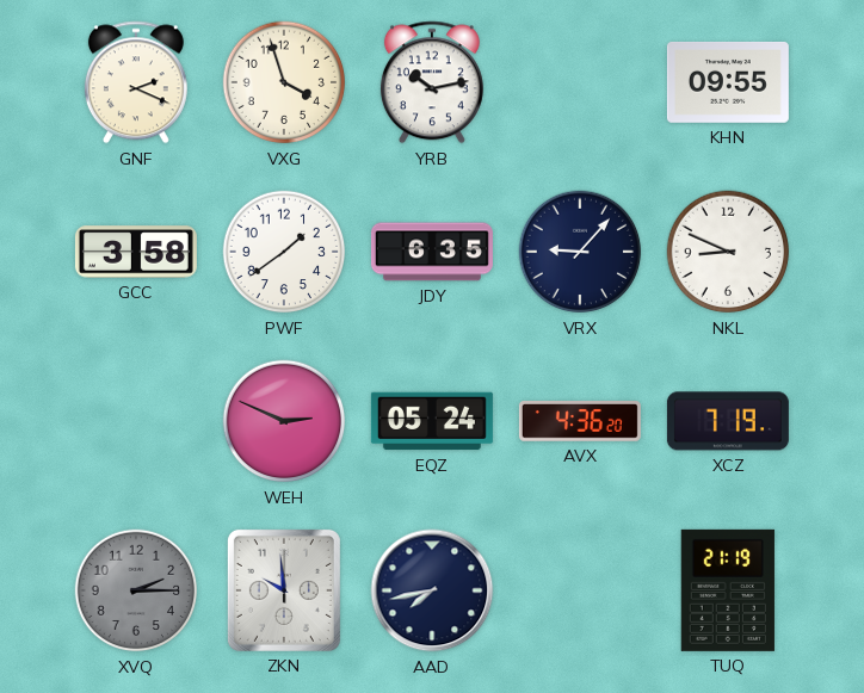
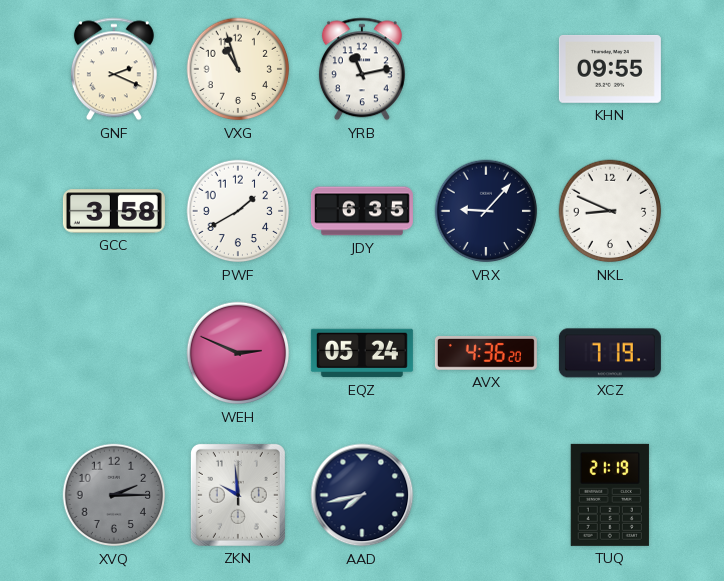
VXG: 3:57 -> 10:57 (238, 69)
YRB: 10:13 -> 11:13 (362, 69)
PWF: 1:39 -> 1:40 (238, 211)
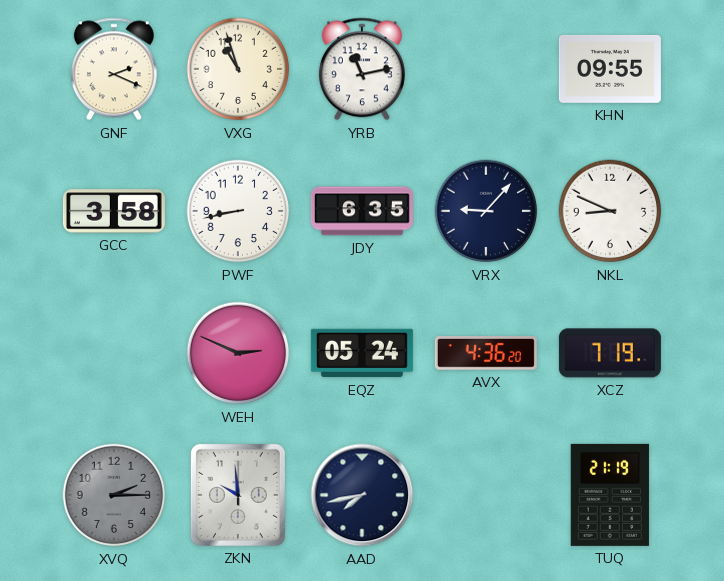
PWF: 1:40 -> 8:43 (238, 211)
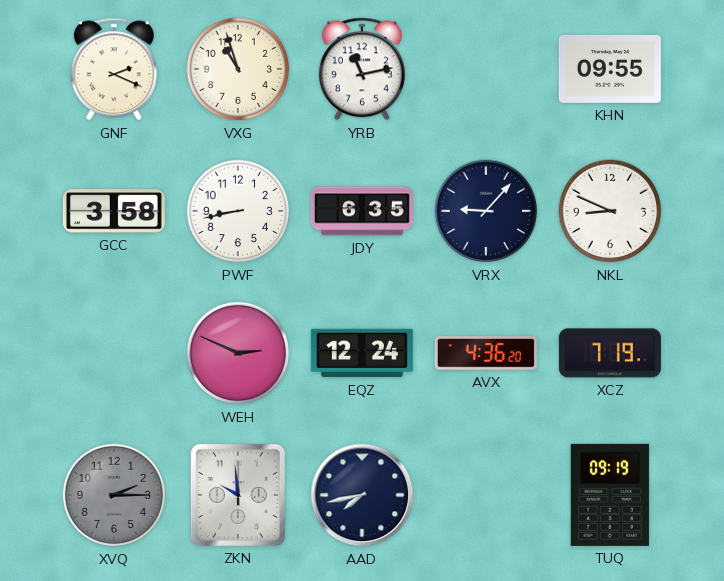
EQZ: 05:24 -> 12:24 (362, 353)
TUQ: 21:19 -> 09:19 (610, 495)
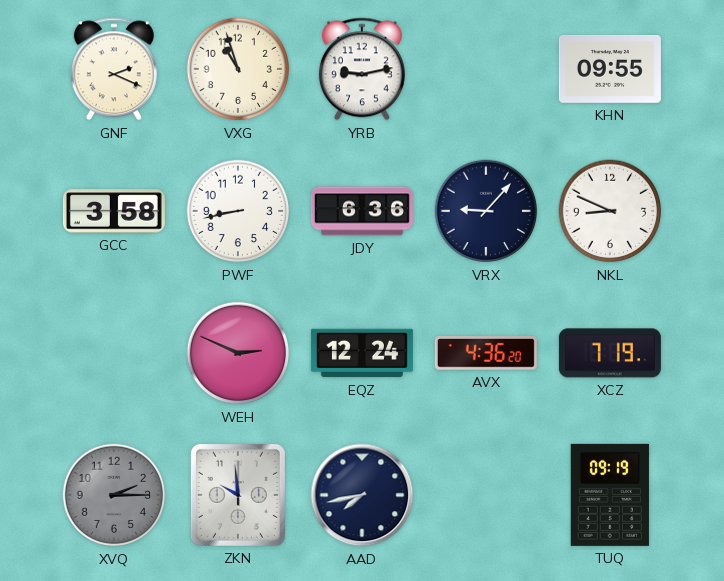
YRB: 11:13 -> 9:13 (362, 69)
JDY: 6:35 -> 6:36 (362, 211)
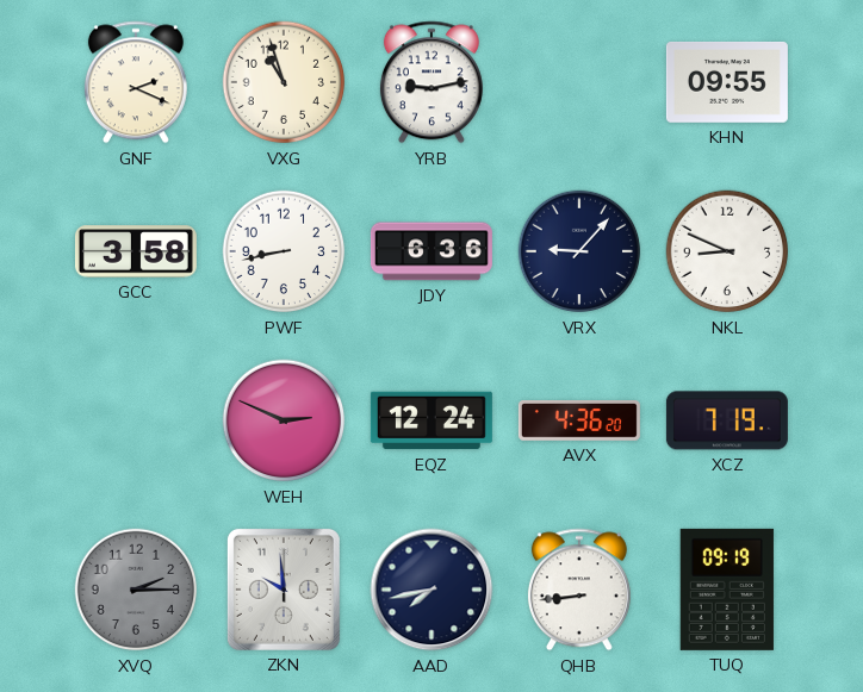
QHB: none -> 8:44 (579, 590)
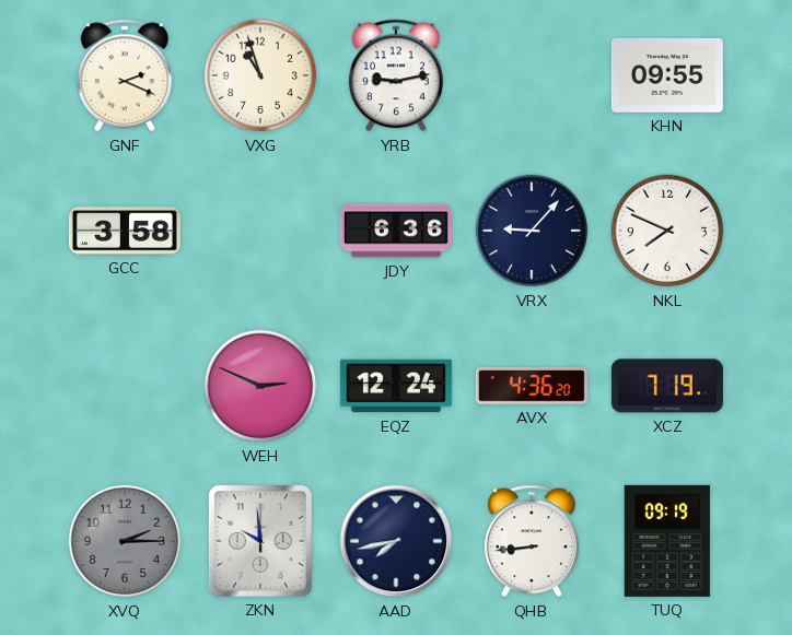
PWF: 8:43 -> none (284, 251)
NKL: 8:49 -> 7:49 (667, 231)
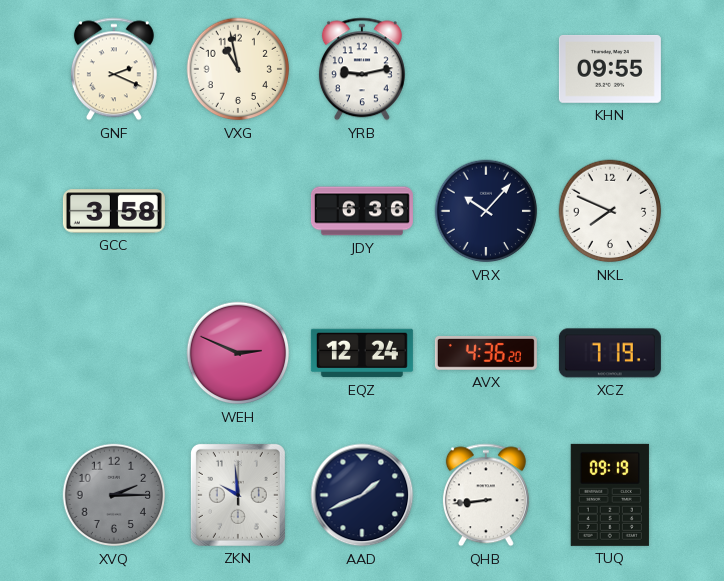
VXG: 10:57 -> 10:58 (238, 69)
VRX: 9:07 -> 10:07 (486, 211)
AAD: 7:43 -> 1:41 (362, 495)
